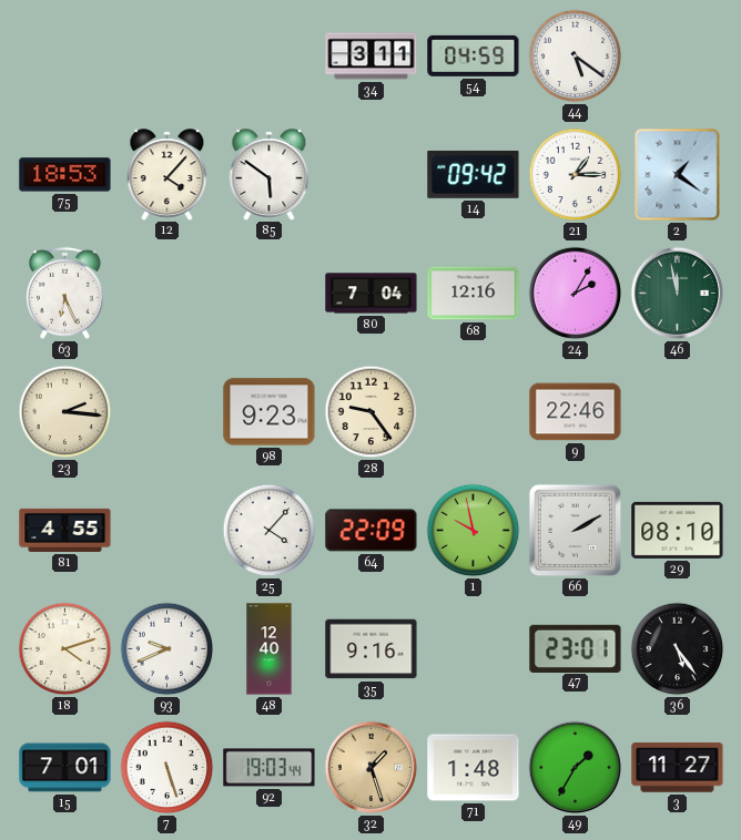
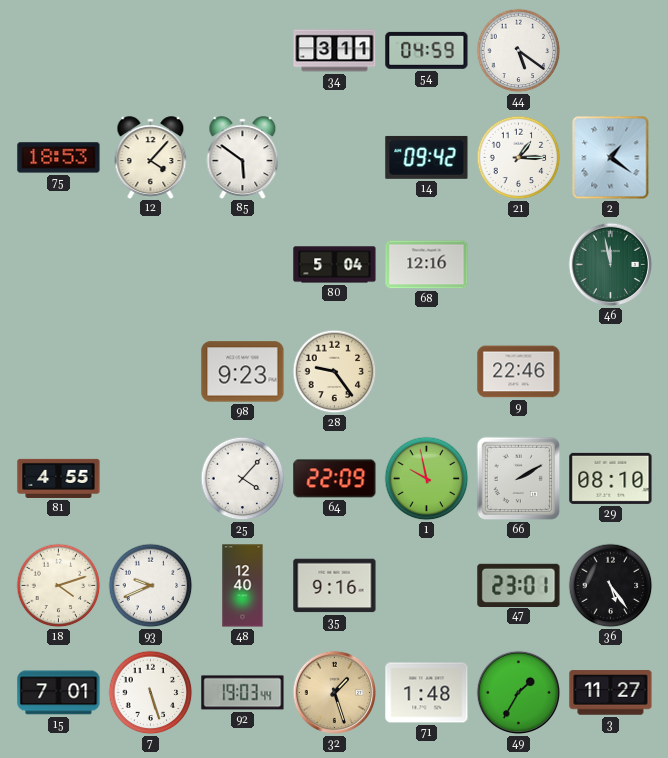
63: 6:26 -> none (64, 293)
80: 7:04 -> 5:04 (335, 265)
24: 2:05 -> none (576, 294)
23: 2:16 -> none (65, 412)
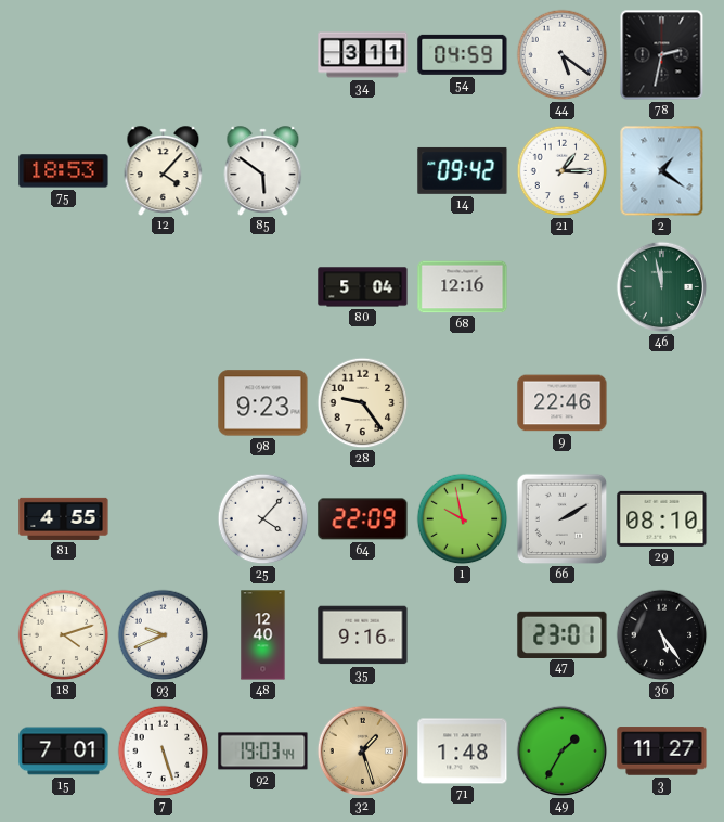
78: none -> 2:32 (662, 55)
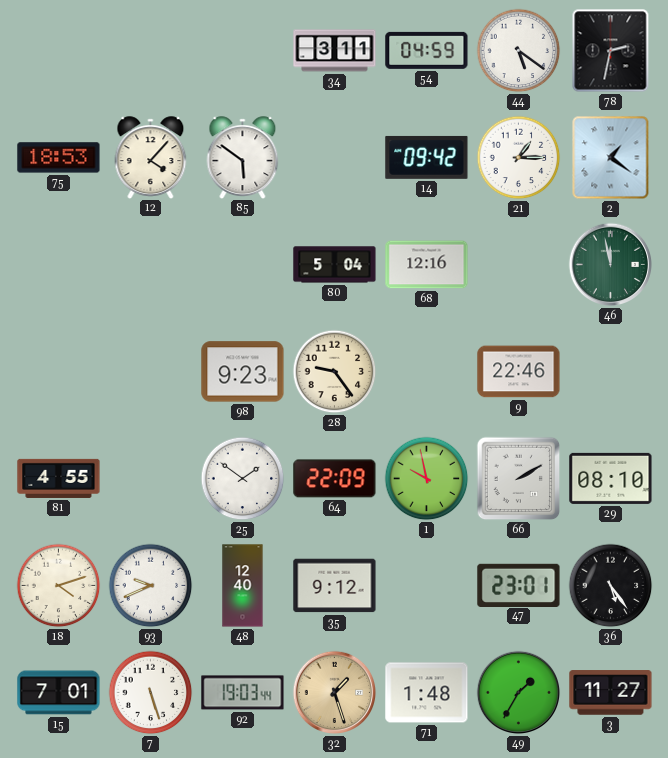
25: 4:07 -> 1:51 (243, 479)
35: 9:16 -> 9:12 (335, 586)
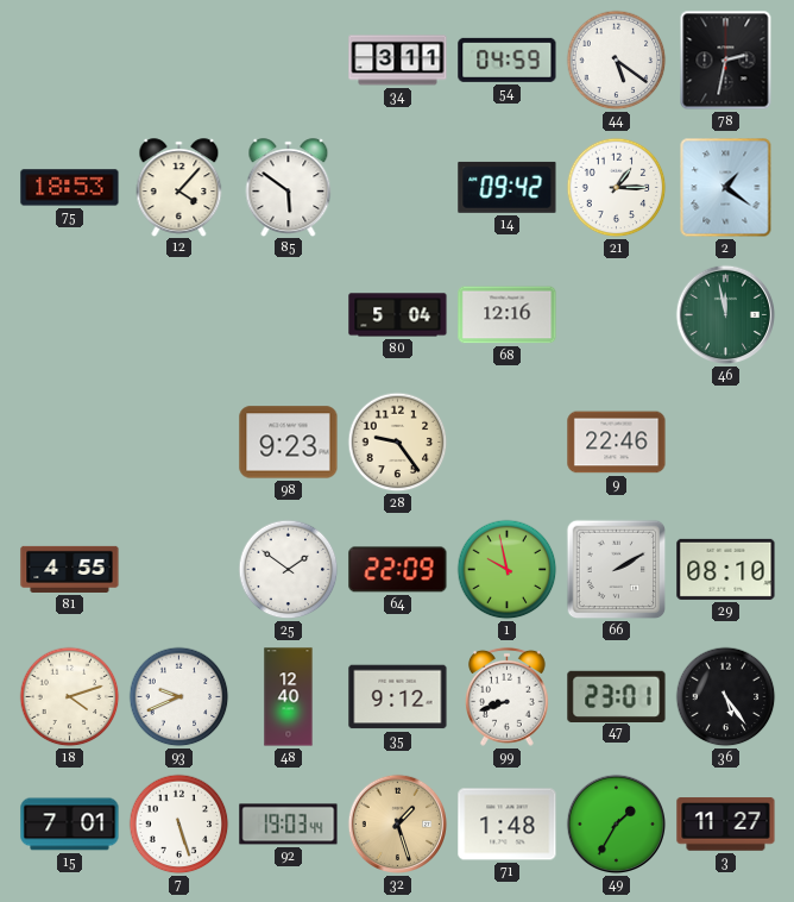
99: none -> 8:42 (506, 696)
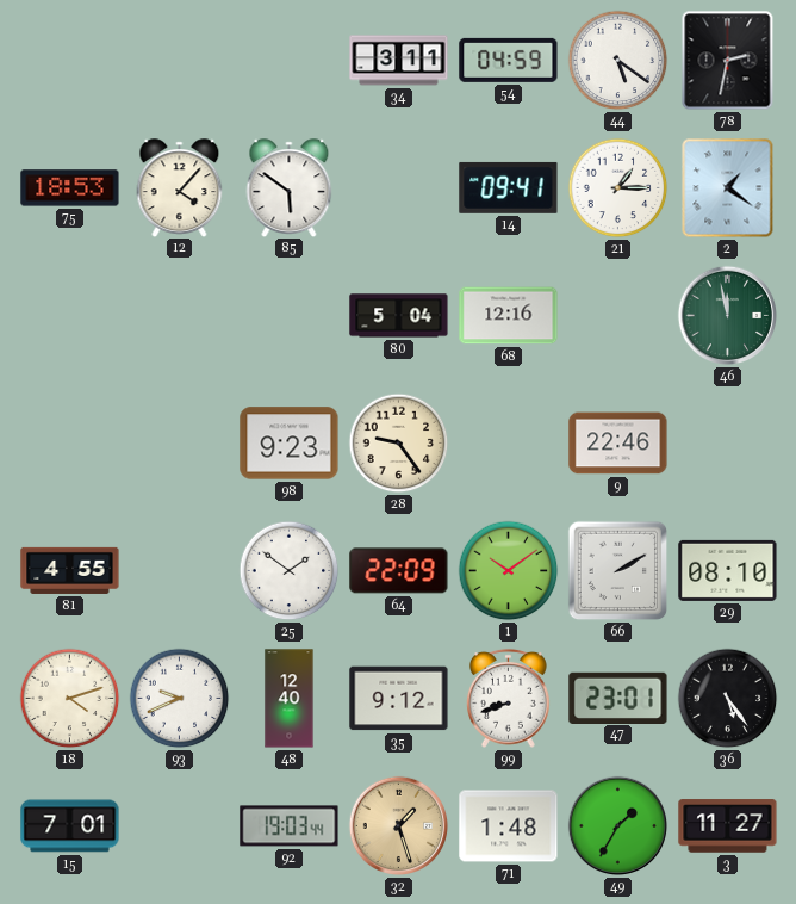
14: 09:42 -> 09:41 (509, 187)
1: 9:58 -> 10:09 (509, 571)
7: 5:27 -> none (179, 825)
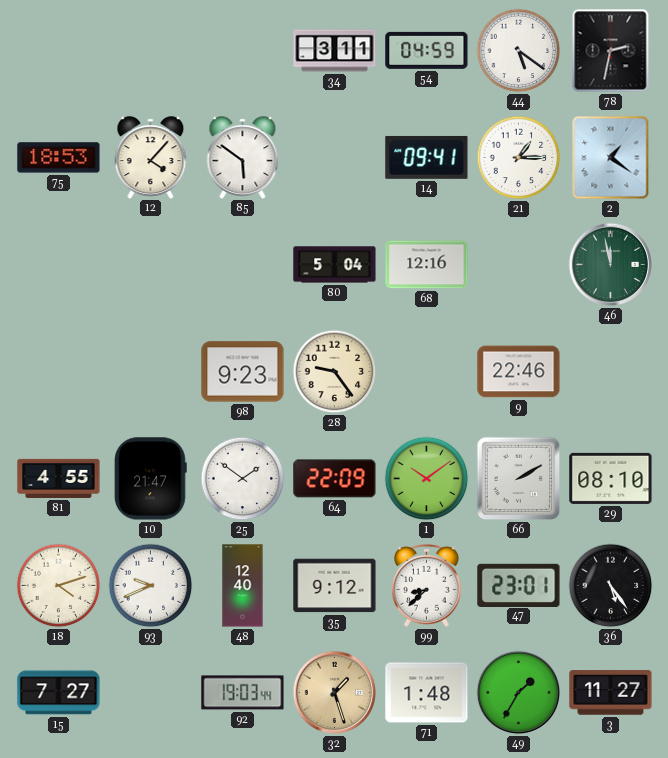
10: none -> 21:47 (151, 479)
99: 8:42 -> 8:38 (426, 585)
15: 7:01 -> 7:27 (59, 693)
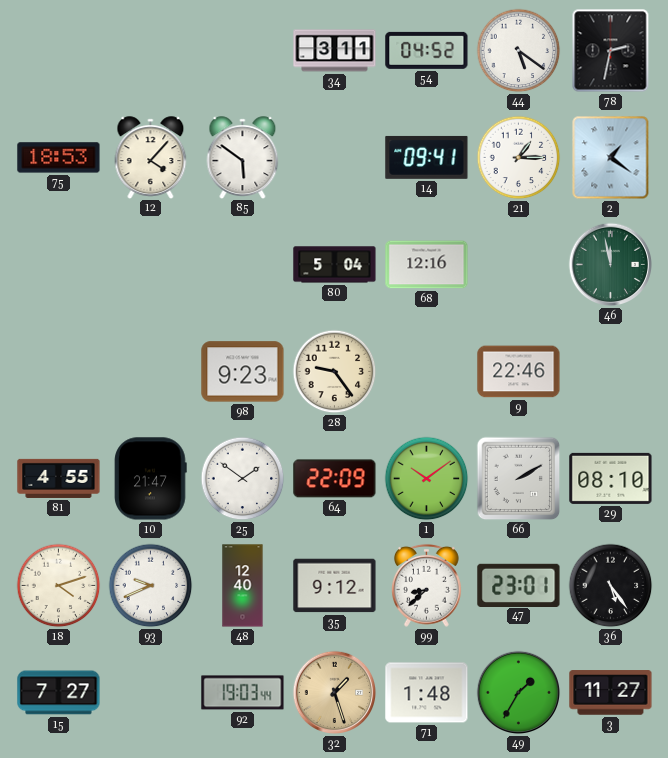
54: 04:59 -> 04:52 (427, 50)
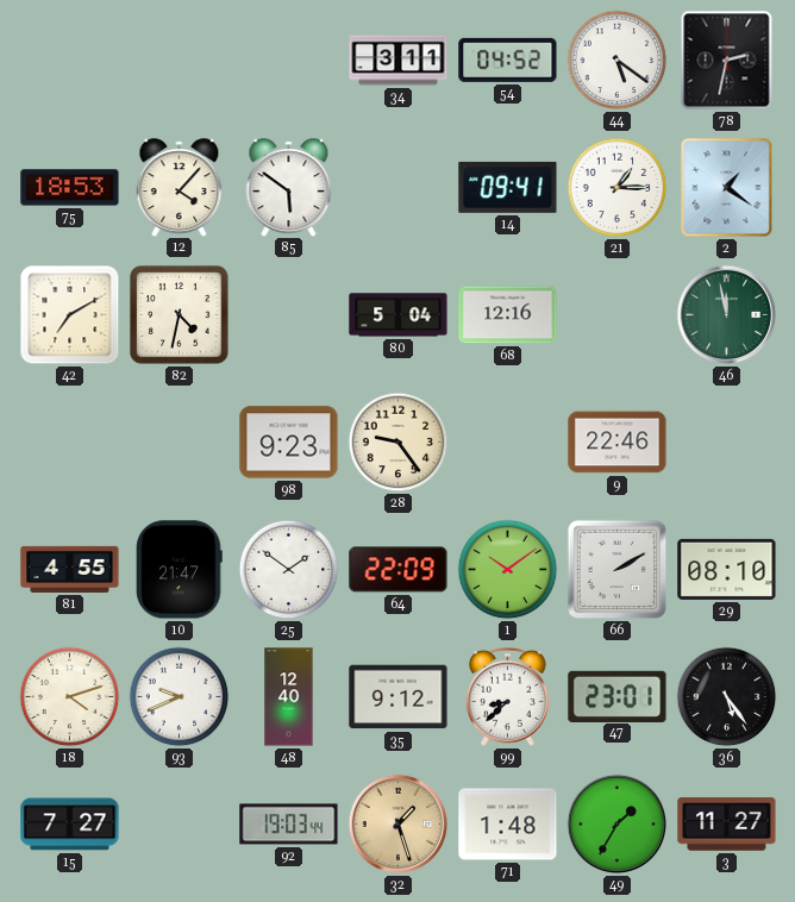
42: none -> 7:10 (70, 315)
82: none -> 4:32 (180, 315)
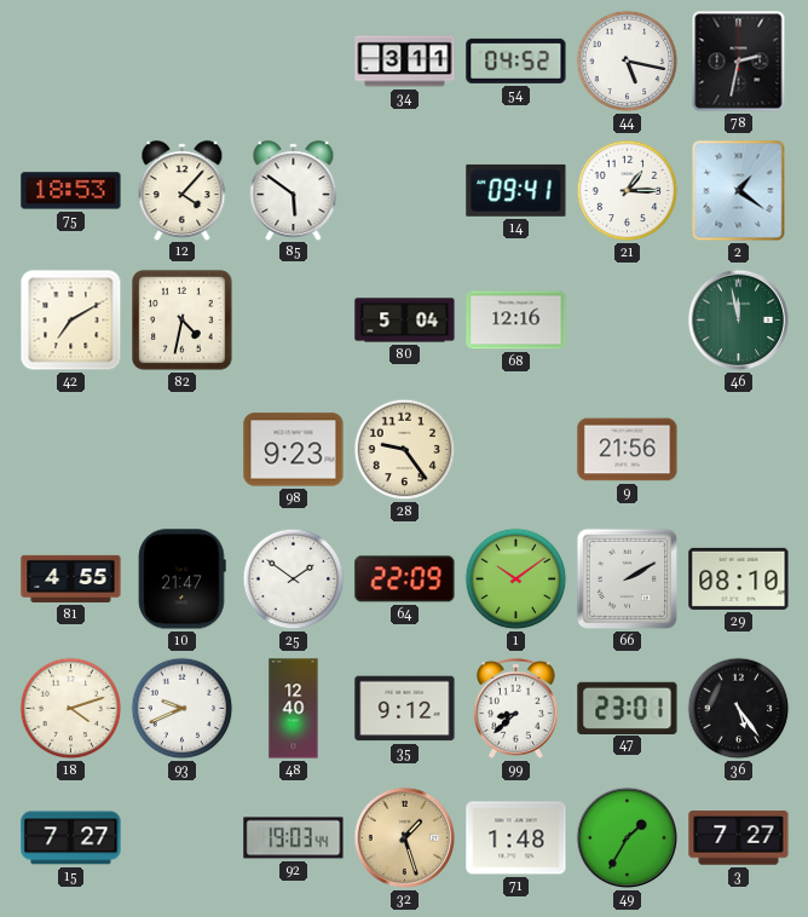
44: 5:21 -> 5:17 (628, 62)
9: 22:46 -> 21:56 (628, 450)
3: 11:27 -> 7:27 (739, 838)
